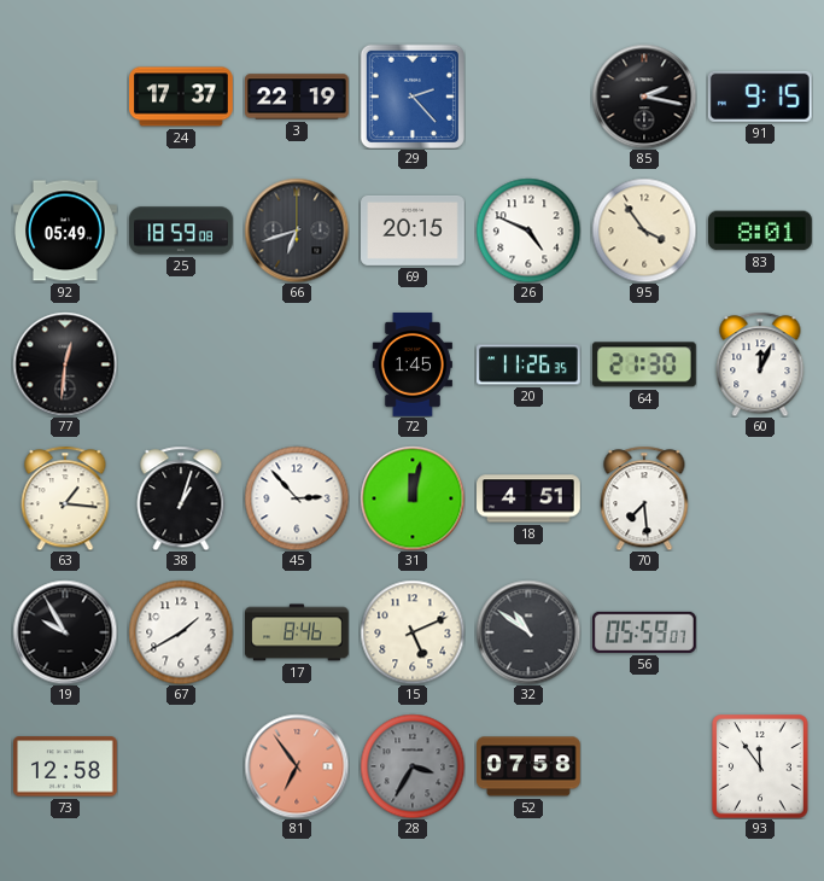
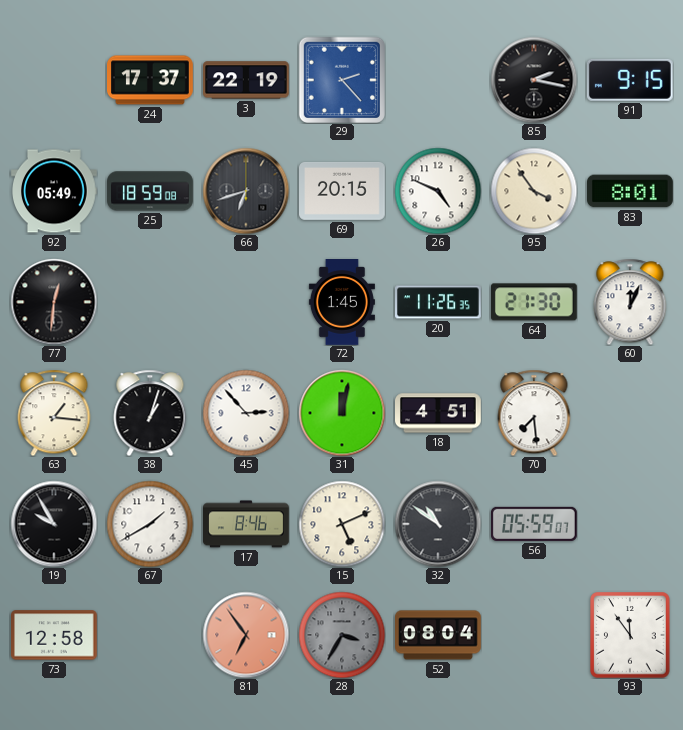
52: 07:58 -> 08:04 (439, 635)
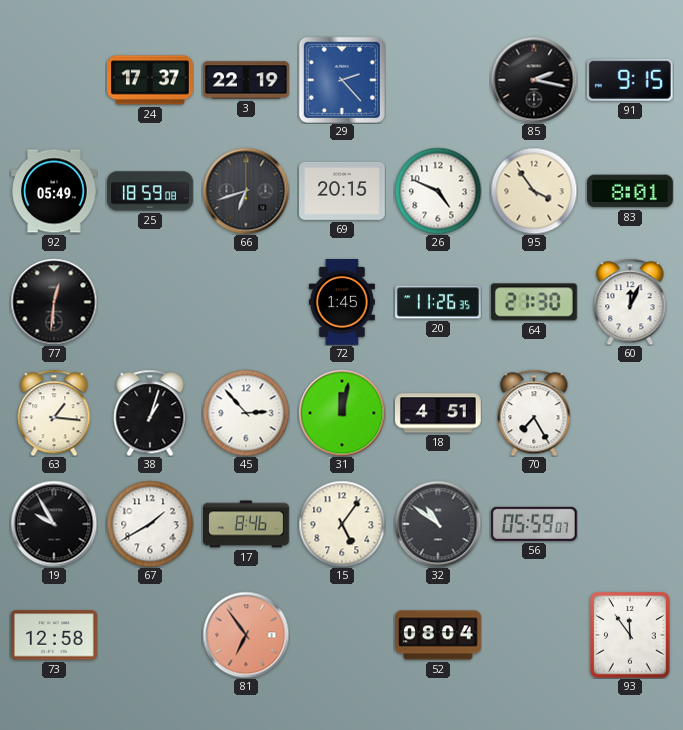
70: 7:29 -> 7:25 (534, 413)
15: 5:11 -> 5:06 (342, 524)
28: 3:35 -> none (342, 635)
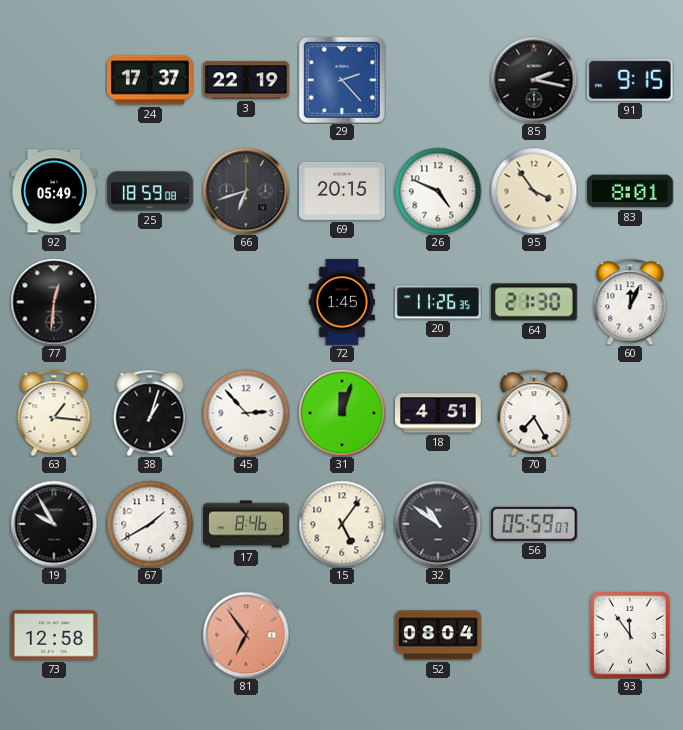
31: 12:02 -> 12:03 (342, 413)
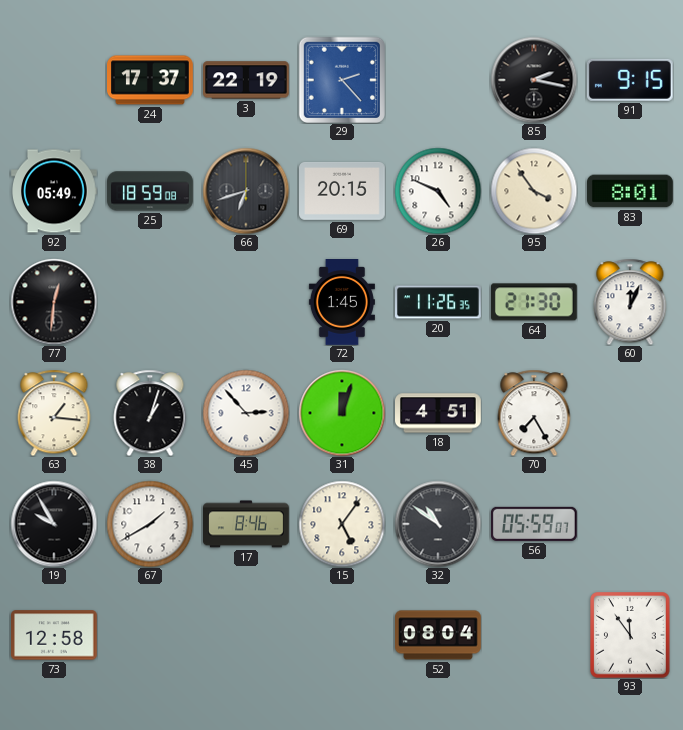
81: 6:54 -> none (246, 635)
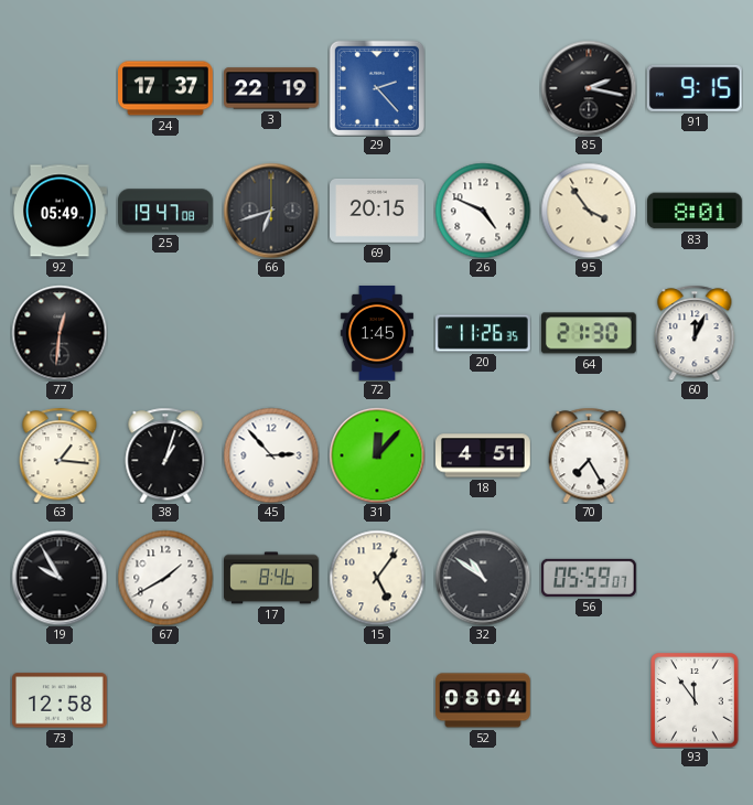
25: 18:59 -> 19:47 (165, 211)
31: 12:03 -> 12:07 (377, 455)
